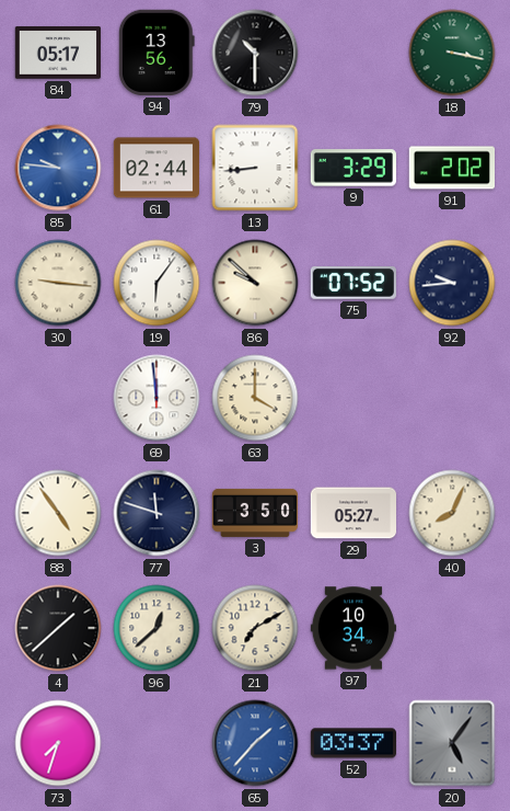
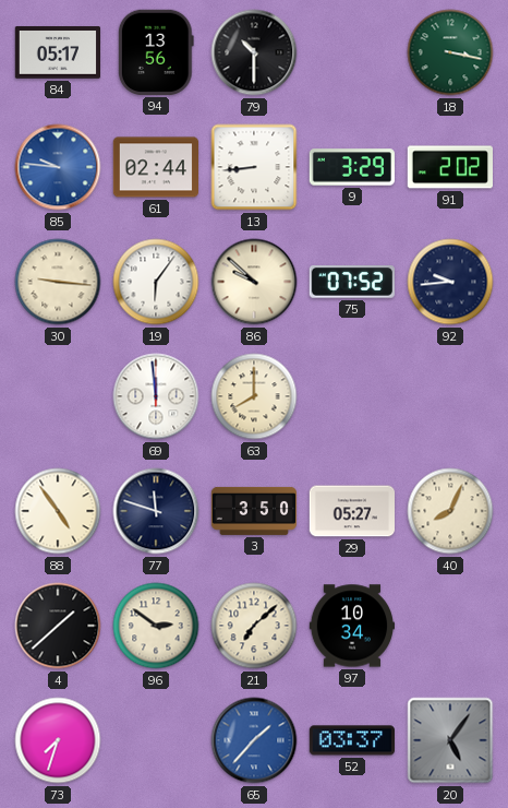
63: 4:00 -> 8:00 (254, 396)
96: 12:38 -> 2:51 (156, 626)
21: 7:10 -> 7:08 (254, 626)
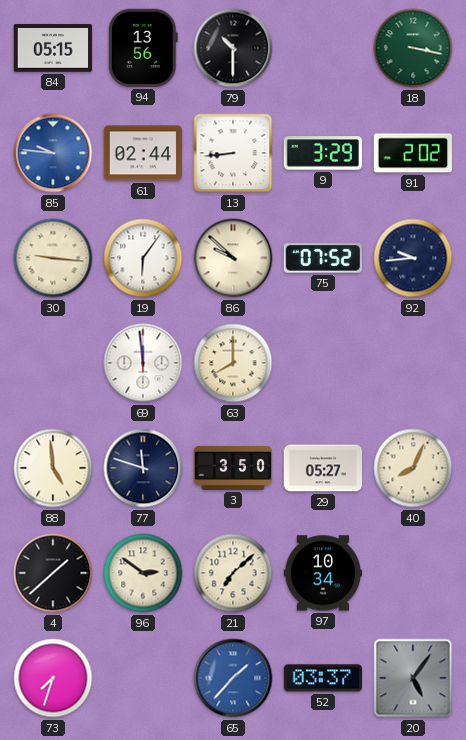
84: 05:17 -> 05:15 (52, 48)
88: 4:54 -> 4:59 (53, 468)
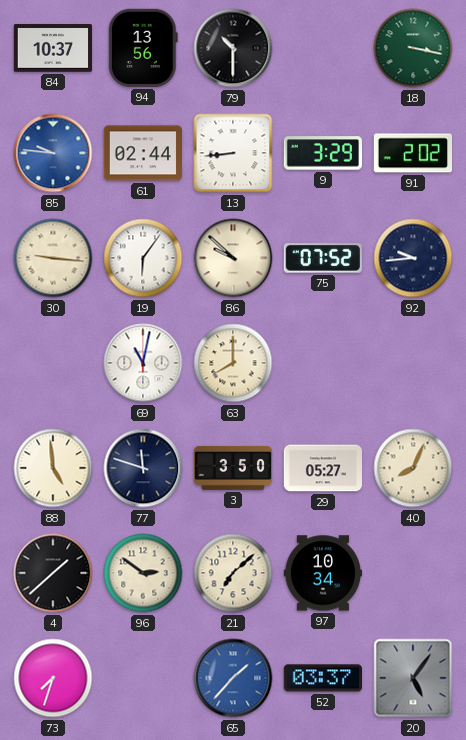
84: 05:15 -> 10:37 (52, 48)
69: 11:59 -> 11:02 (143, 363)
